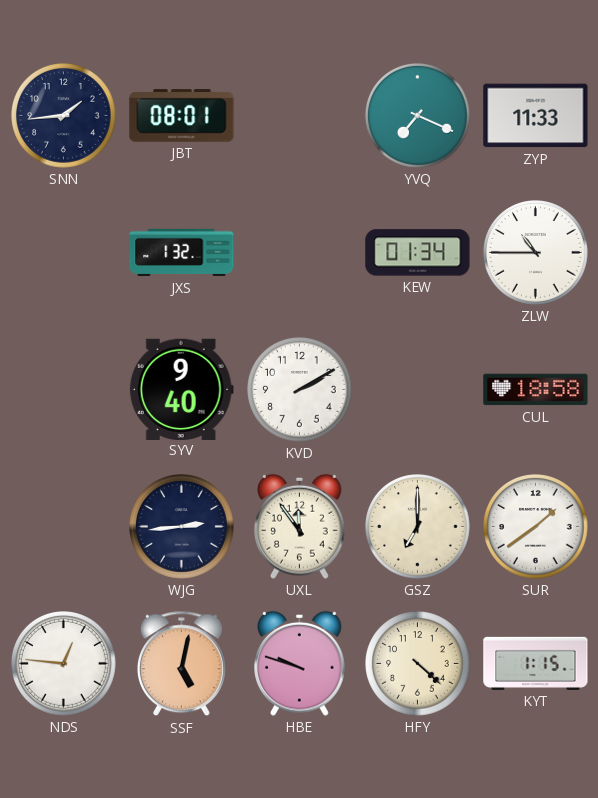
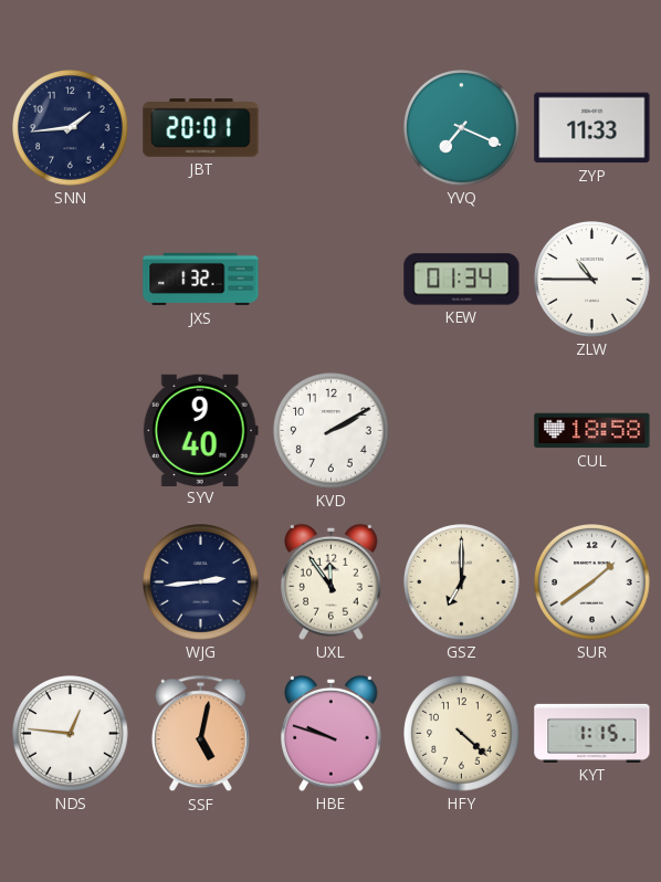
JBT: 08:01 -> 20:01 (201, 128)
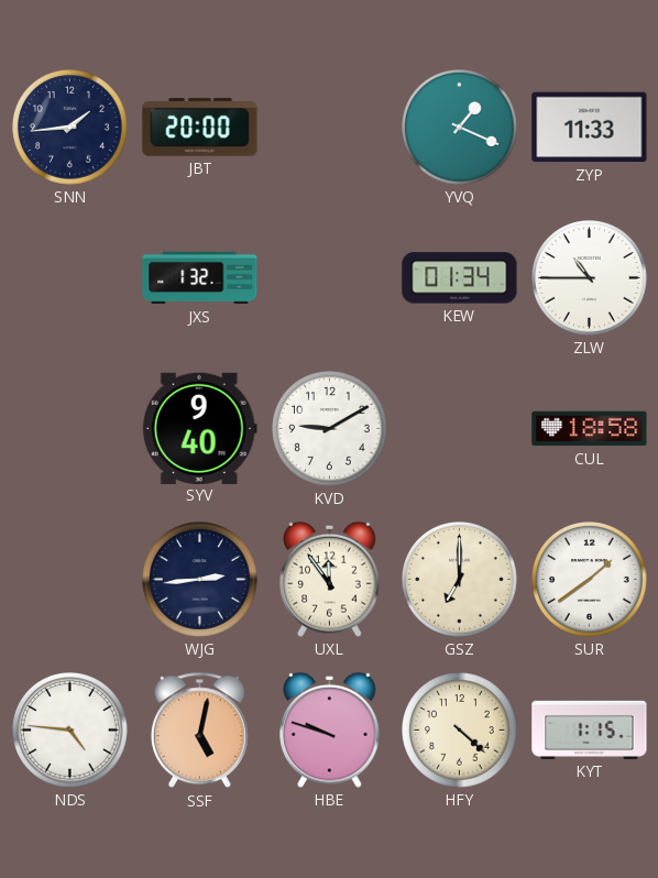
JBT: 20:01 -> 20:00 (200, 128)
YVQ: 7:19 -> 1:19 (460, 128)
KVD: 2:10 -> 9:10 (330, 429)
NDS: 12:46 -> 4:46 (70, 731)
